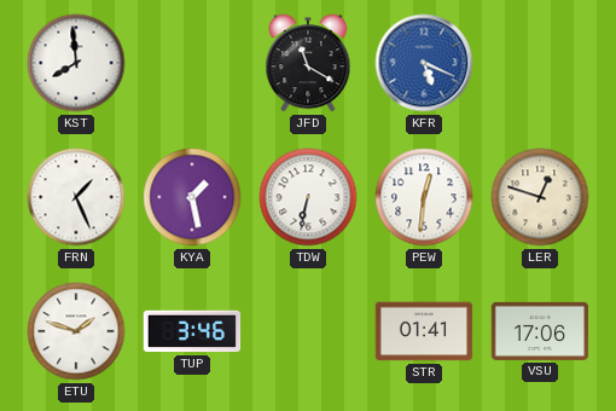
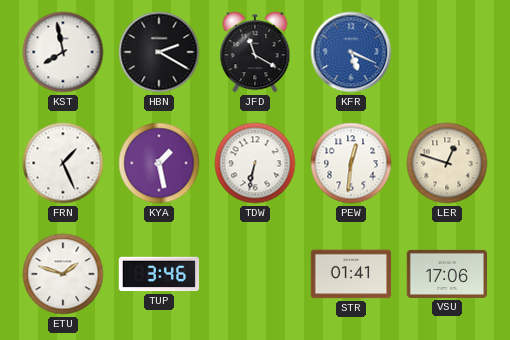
KST: 7:59 -> 7:58 (63, 52)
HBN: none -> 2:20 (159, 52)
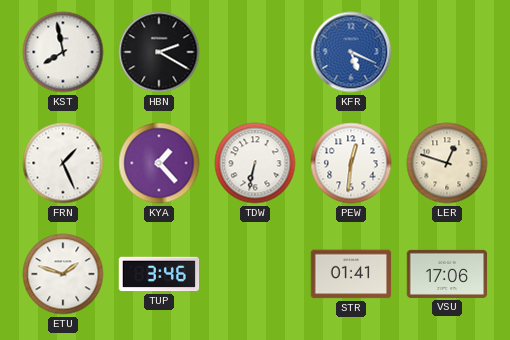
JFD: 11:20 -> none (255, 52)
KYA: 1:28 -> 1:23 (159, 163)
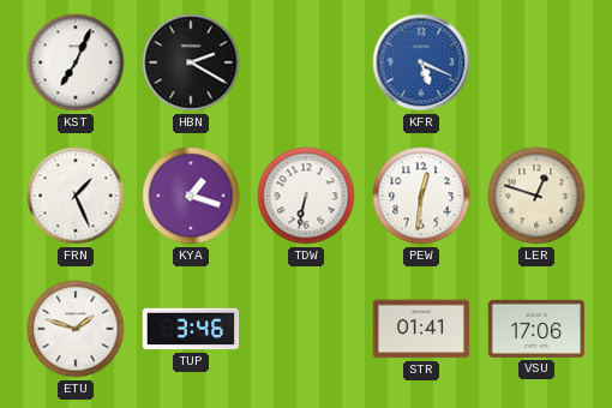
KST: 7:58 -> 7:04 (76, 62)
KYA: 1:23 -> 1:18 (191, 196)
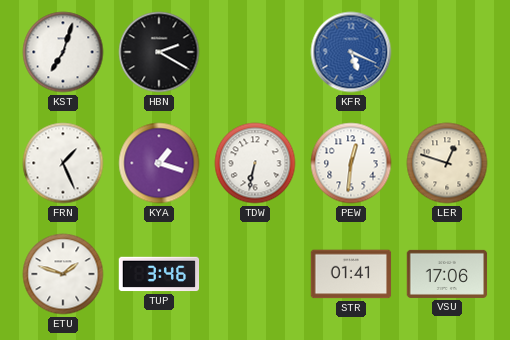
KST: 7:04 -> 7:03 (63, 52)
